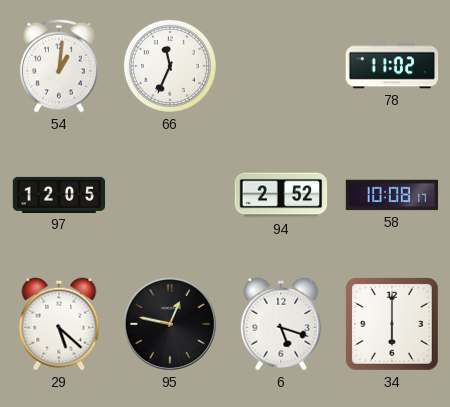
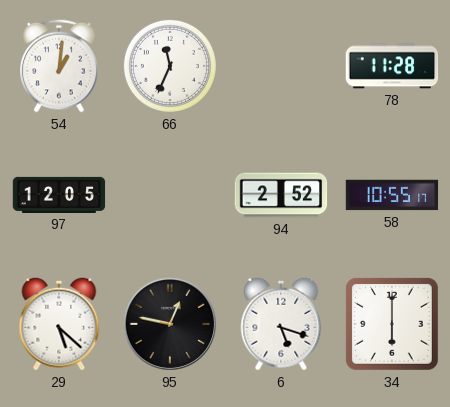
78: 11:02 -> 11:28 (392, 66)
58: 10:08 -> 10:55 (392, 195)
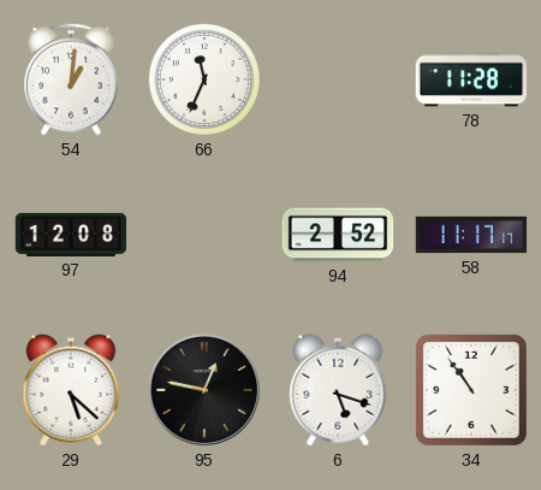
97: 12:05 -> 12:08 (71, 235)
58: 10:55 -> 11:17 (471, 235)
34: 6:00 -> 10:54 (471, 390)
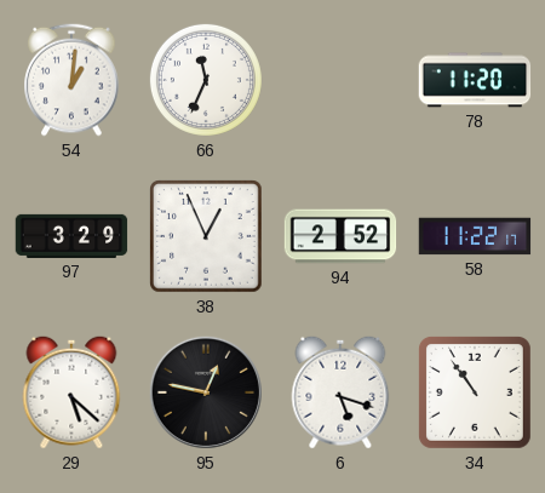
78: 11:28 -> 11:20 (475, 80)
97: 12:08 -> 3:29 (71, 236)
38: none -> 12:56 (207, 237)
58: 11:17 -> 11:22 (475, 236)
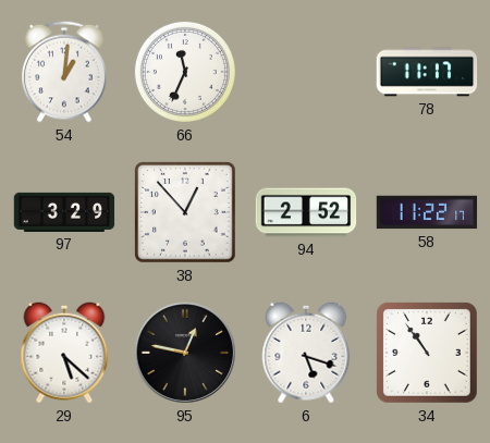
78: 11:20 -> 11:17 (427, 72)
38: 12:56 -> 12:53 (186, 213)
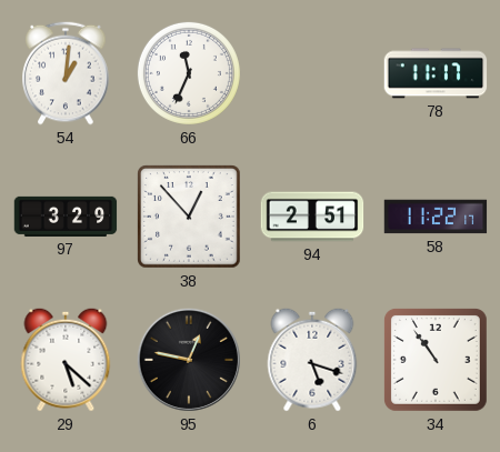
94: 2:52 -> 2:51 (312, 217)
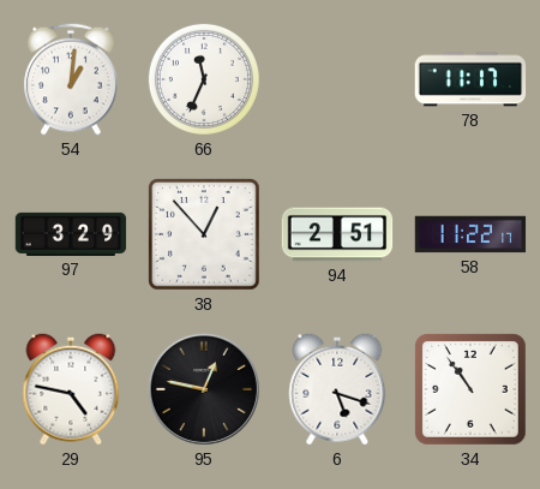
29: 5:22 -> 4:47 (71, 389)
